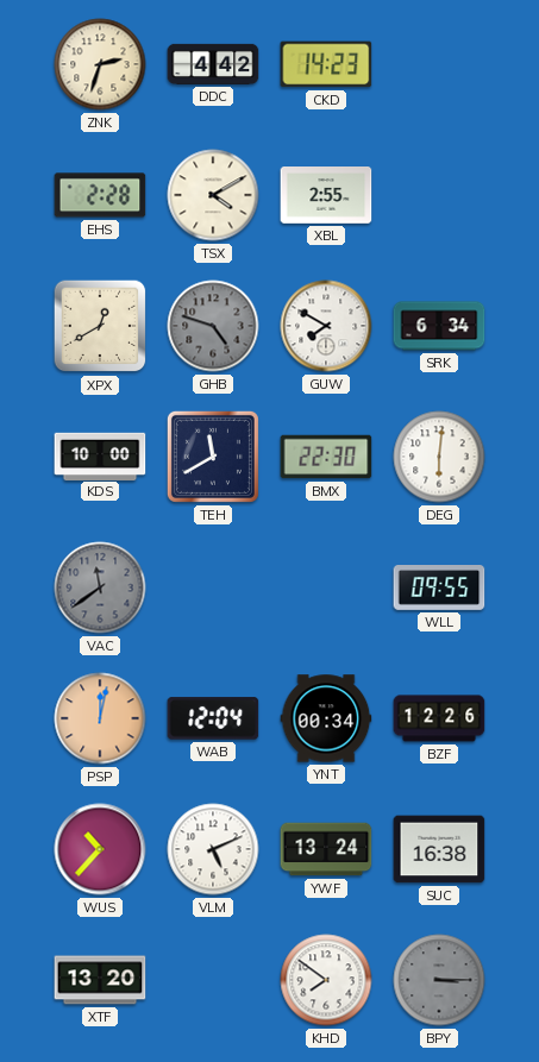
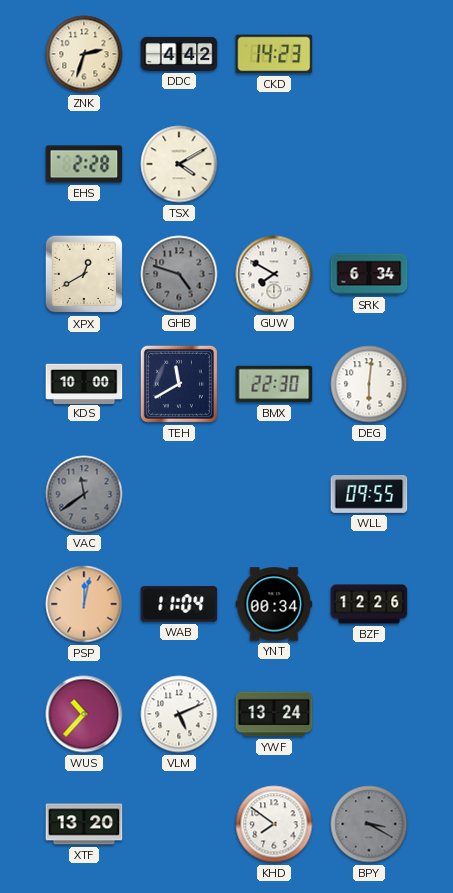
XBL: 2:55 -> none (326, 196)
WAB: 12:04 -> 11:04 (179, 604)
SUC: 16:38 -> none (439, 849)
BPY: 3:15 -> 3:20 (369, 824)
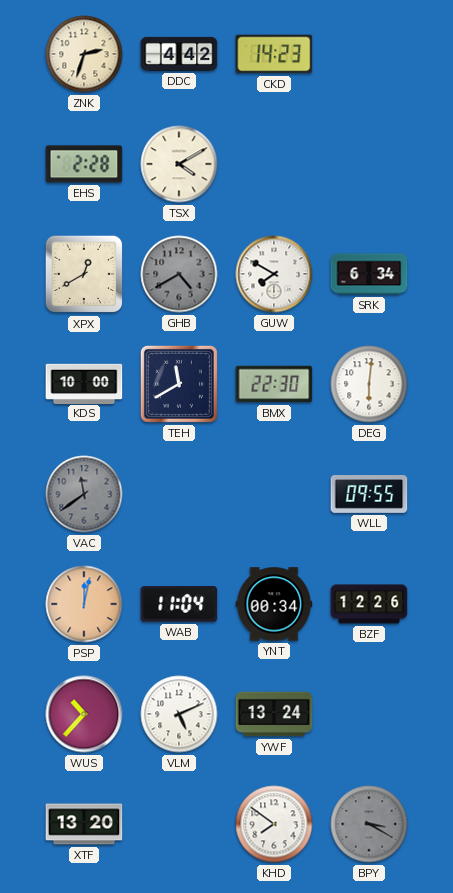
GHB: 4:48 -> 4:40 (179, 274)
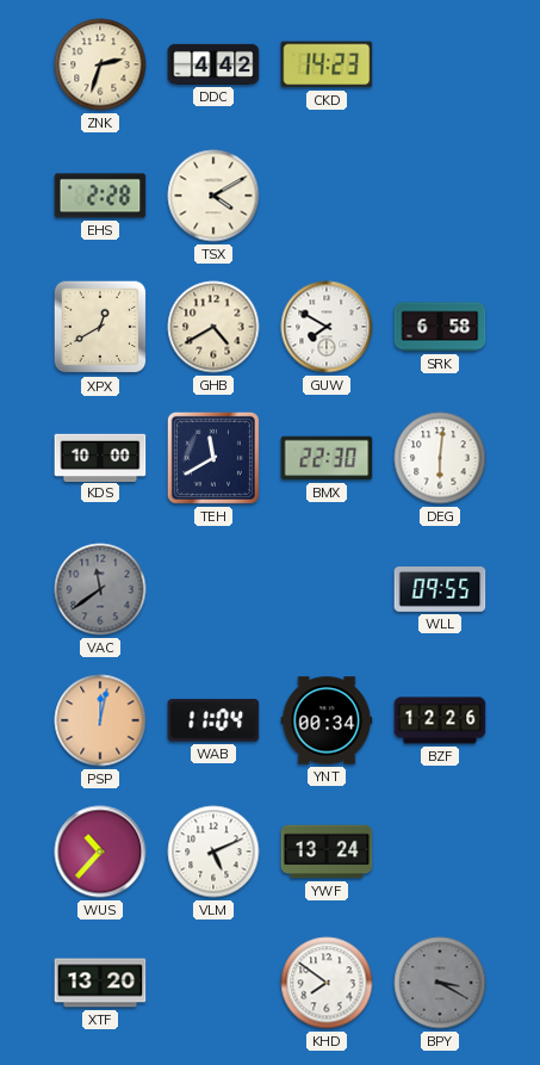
GHB dial: grey -> cream (213, 327)
SRK: 6:34 -> 6:58 (440, 327)
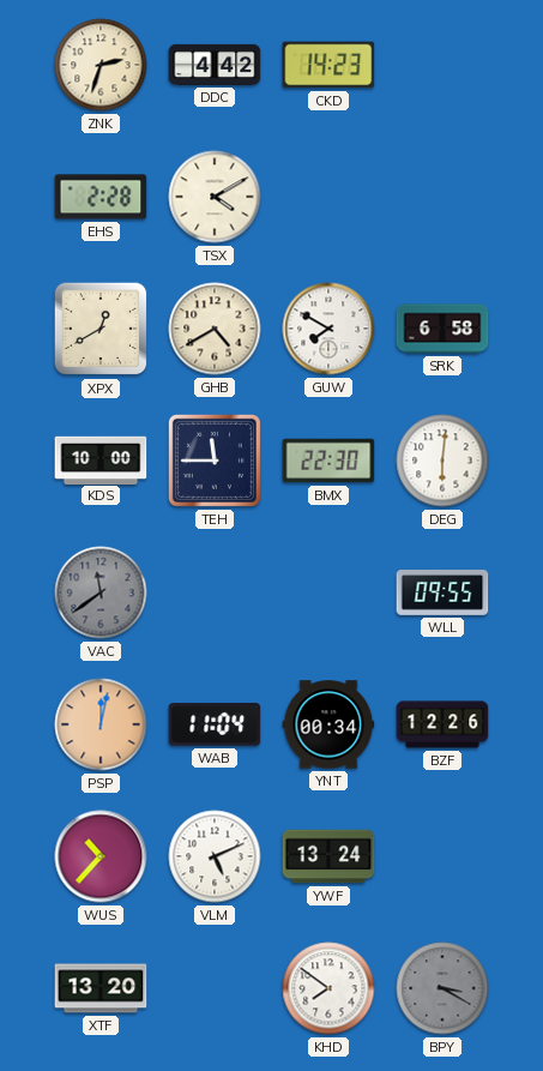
TEH: 11:40 -> 11:45 (215, 461)
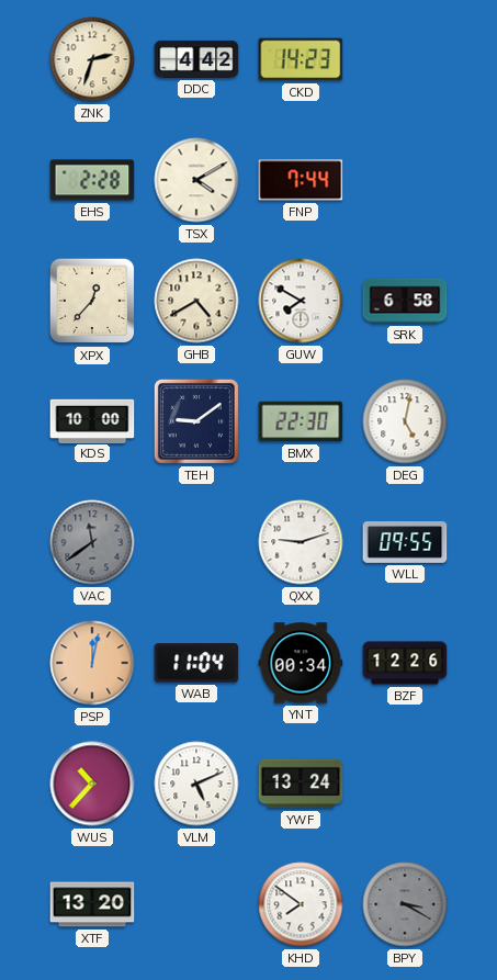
FNP: none -> 7:44 (301, 180)
XPX: 12:40 -> 12:37 (92, 301)
TEH: 11:45 -> 9:09 (196, 421)
DEG: 6:01 -> 5:02 (405, 421)
QXX: none -> 9:12 (301, 542)
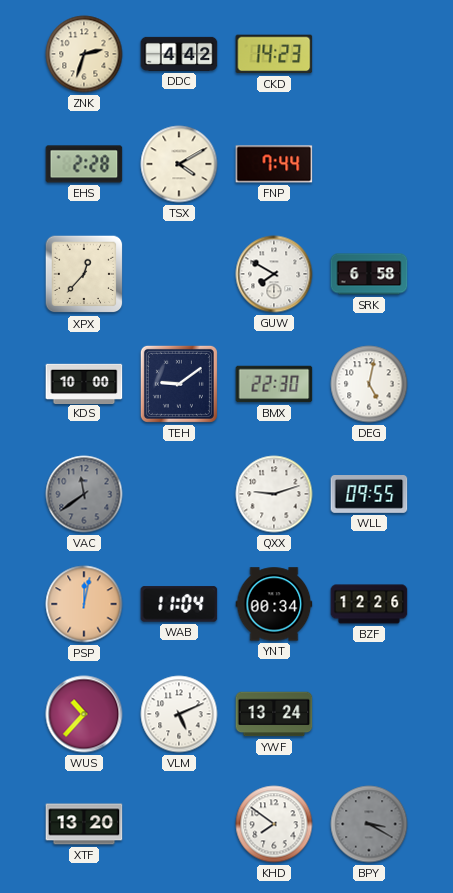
GHB: 4:40 -> none (196, 301)
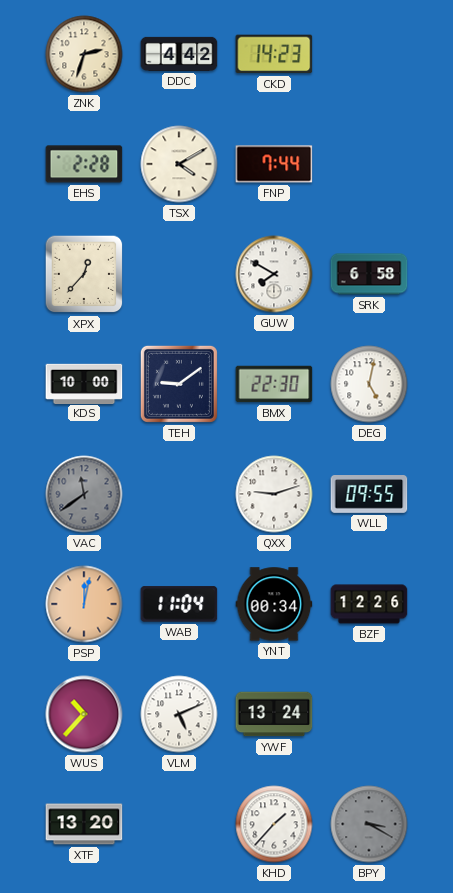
KHD: 7:51 -> 1:37 (274, 824)
